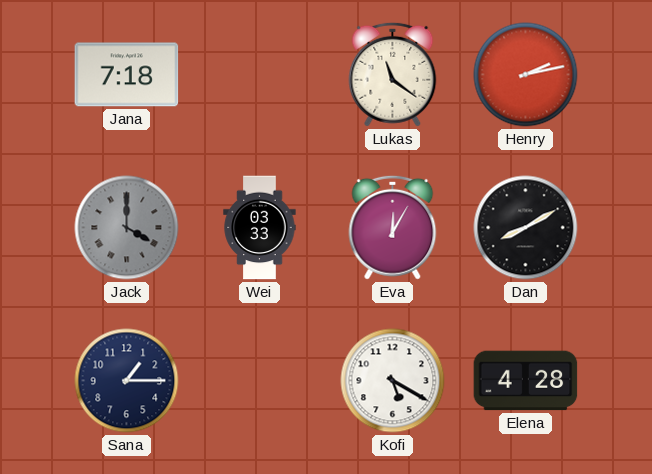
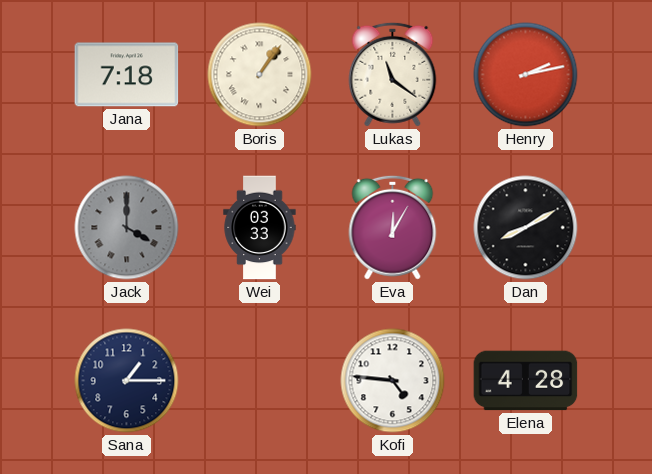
Boris: none -> 1:06 (260, 75)
Kofi: 5:20 -> 4:46 (393, 381)
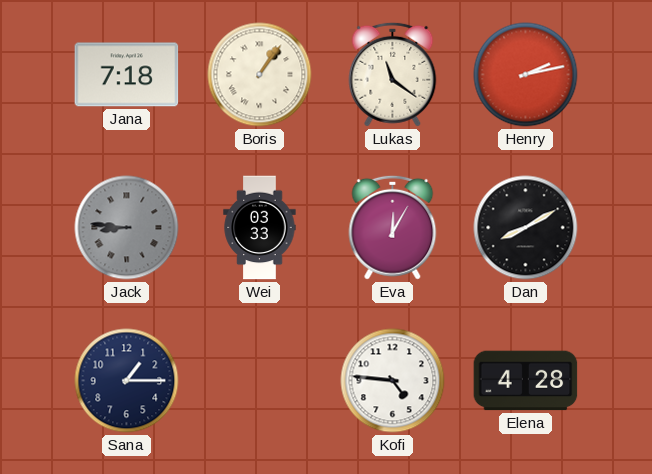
Jack: 4:00 -> 8:46 (127, 228)
